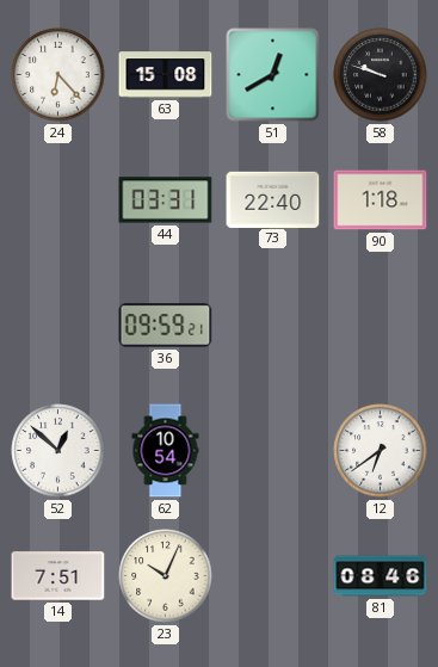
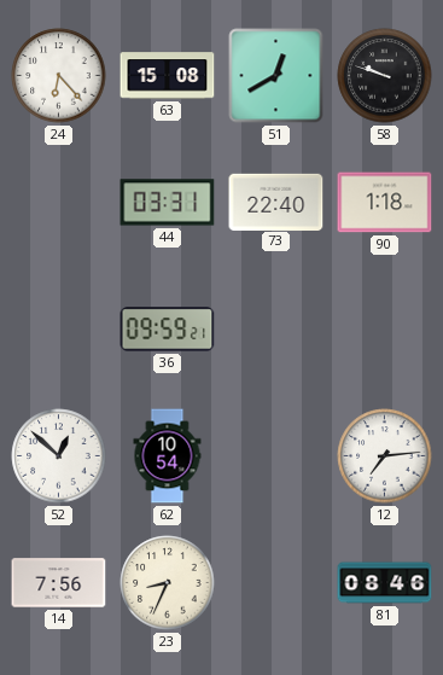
12: 6:39 -> 7:14 (385, 456)
14: 7:51 -> 7:56 (59, 583)
23: 10:04 -> 8:34 (168, 583)
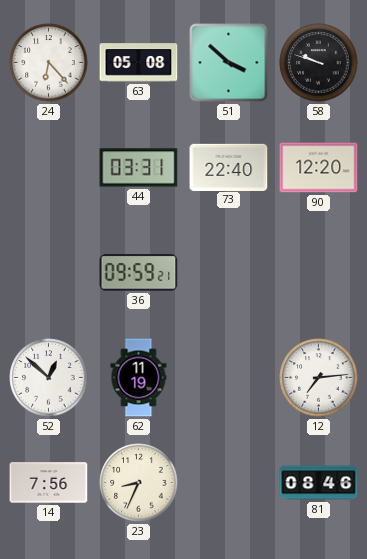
63: 15:08 -> 05:08 (139, 63)
51: 12:40 -> 3:52 (229, 63)
90: 1:18 -> 12:20 (319, 168)
62: 10:54 -> 11:19 (139, 378)
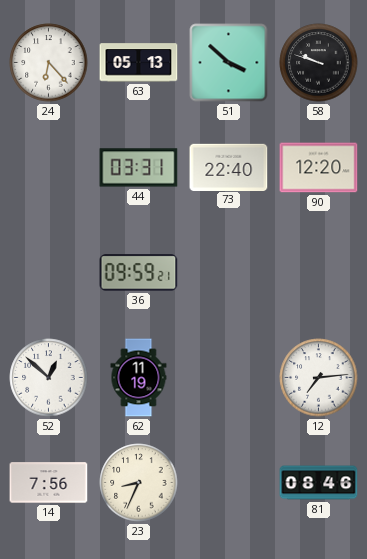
63: 05:08 -> 05:13 (139, 63)
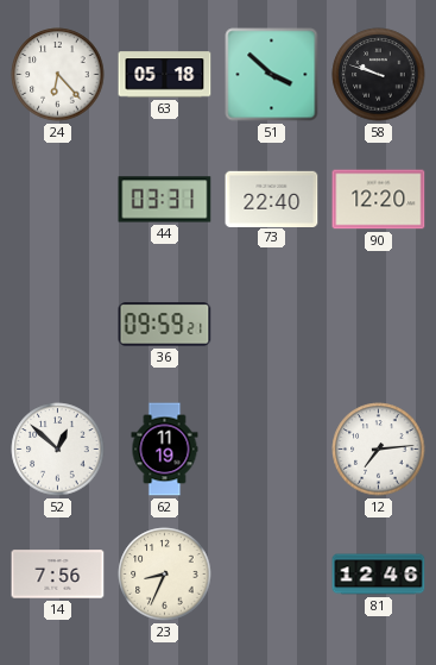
63: 05:13 -> 05:18 (165, 75)
81: 08:46 -> 12:46 (379, 575)
